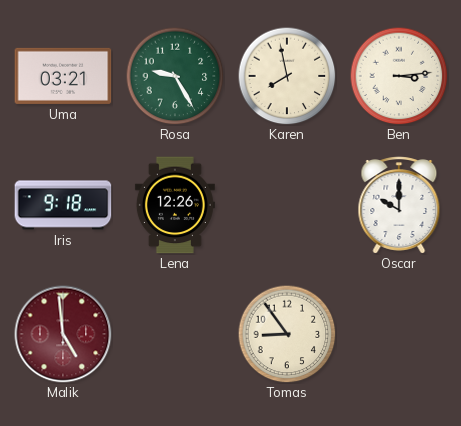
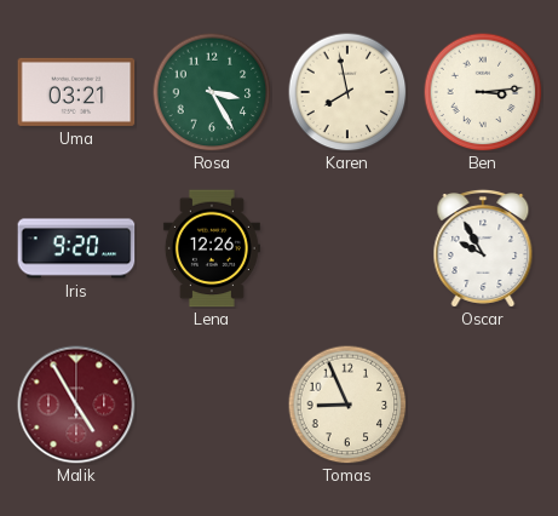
Rosa: 9:25 -> 3:25 (212, 92)
Iris: 9:18 -> 9:20 (76, 248)
Oscar: 10:00 -> 9:55 (483, 248)
Malik: 4:59 -> 4:55 (76, 405)
Tomas: 8:54 -> 8:56 (347, 405)
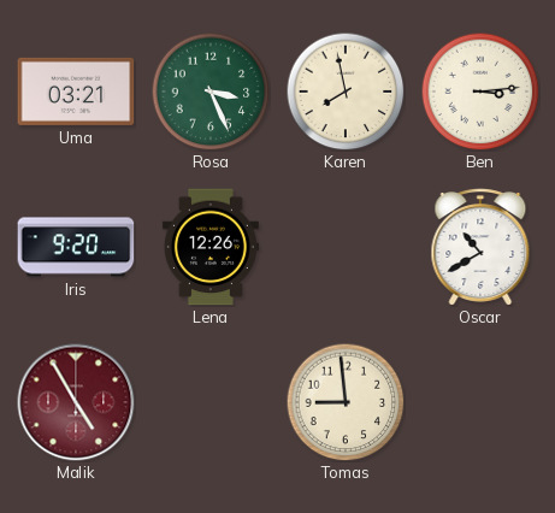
Rosa: 3:25 -> 3:26 (211, 92)
Oscar: 9:55 -> 10:40 (480, 247)
Tomas: 8:56 -> 8:59 (346, 402)
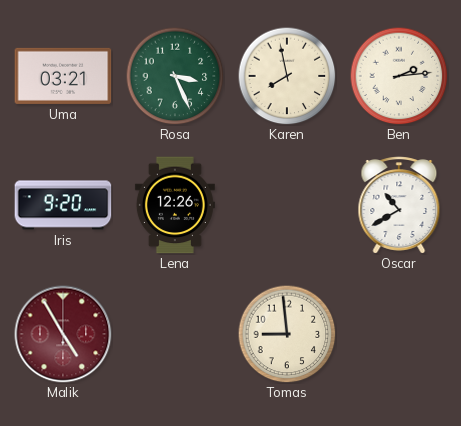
Ben: 3:14 -> 2:14 (399, 76)
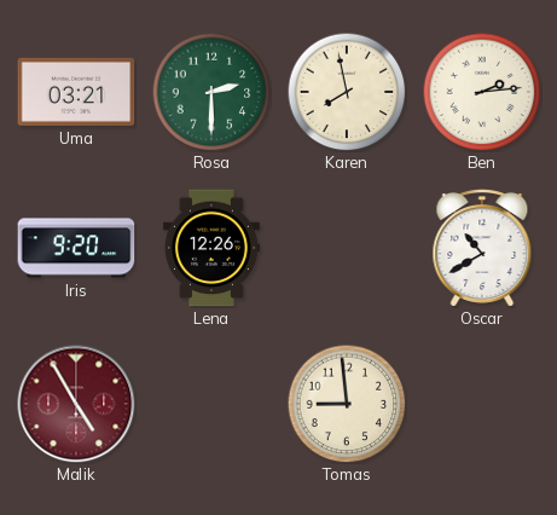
Rosa: 3:26 -> 2:30 (211, 92)
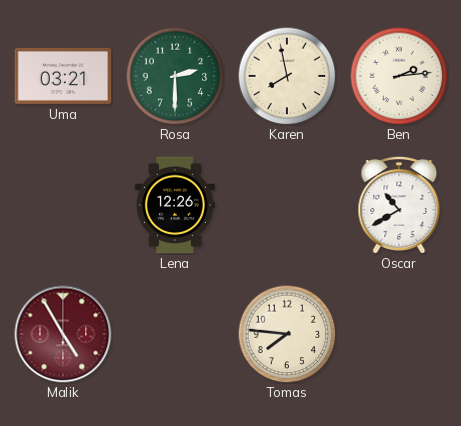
Iris: 9:20 -> none (76, 248)
Tomas: 8:59 -> 7:46 (287, 334)
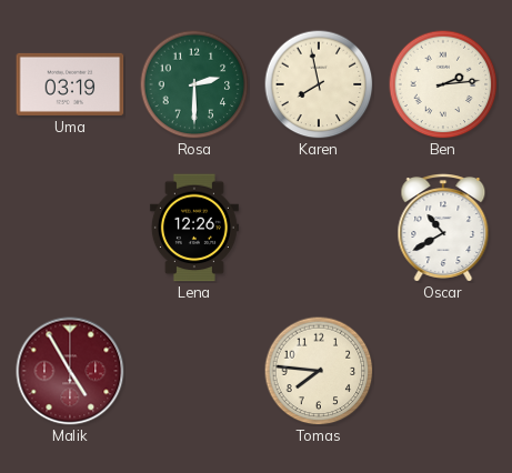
Uma: 03:21 -> 03:19 (70, 84)
